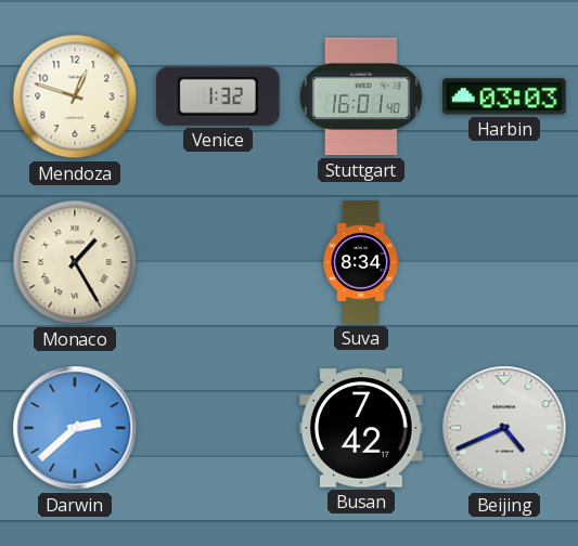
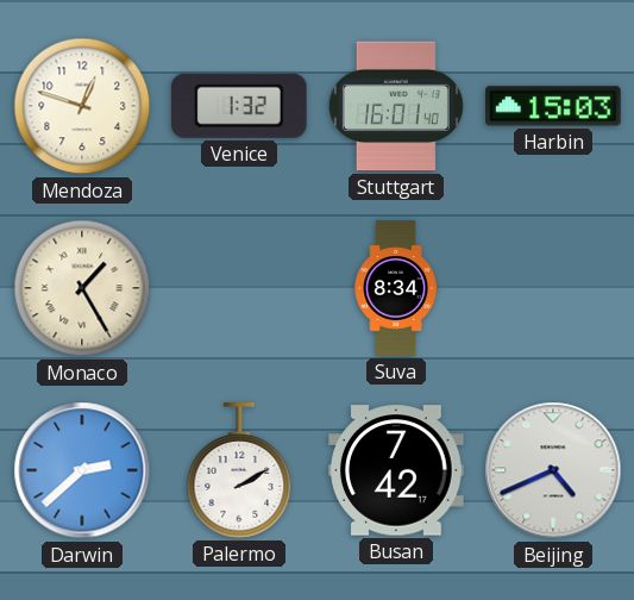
Harbin: 03:03 -> 15:03 (553, 106)
Palermo: none -> 2:10 (239, 470)
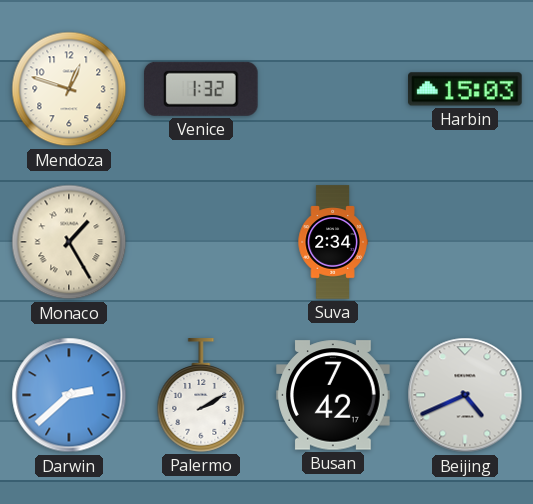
Stuttgart: 16:01 -> none (396, 106)
Suva: 8:34 -> 2:34 (333, 242)
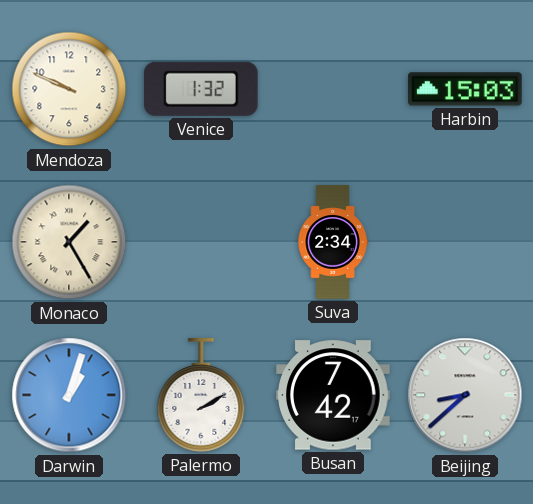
Mendoza: 12:48 -> 9:49 (69, 89)
Darwin: 2:38 -> 1:03 (69, 395)
Beijing: 4:41 -> 8:38 (465, 395)
